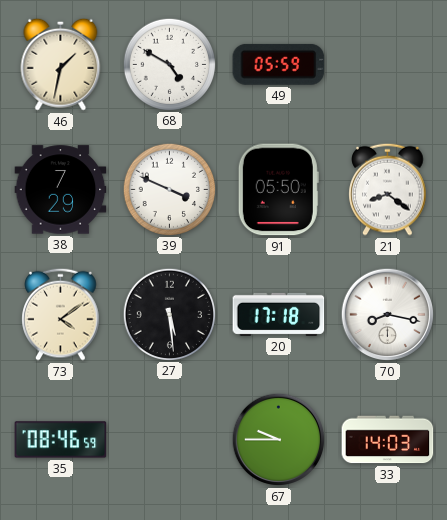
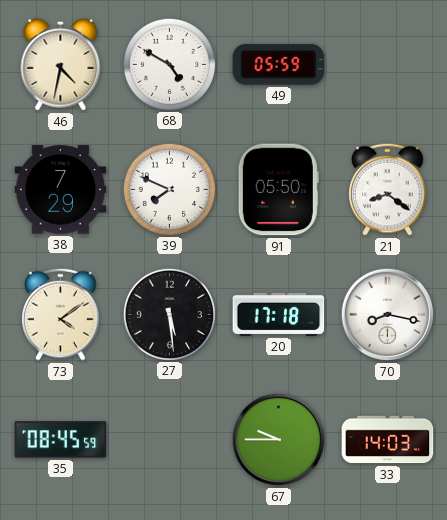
46: 1:32 -> 4:32 (61, 64)
39: 3:49 -> 7:49 (169, 189)
35: 08:46 -> 08:45 (61, 440)
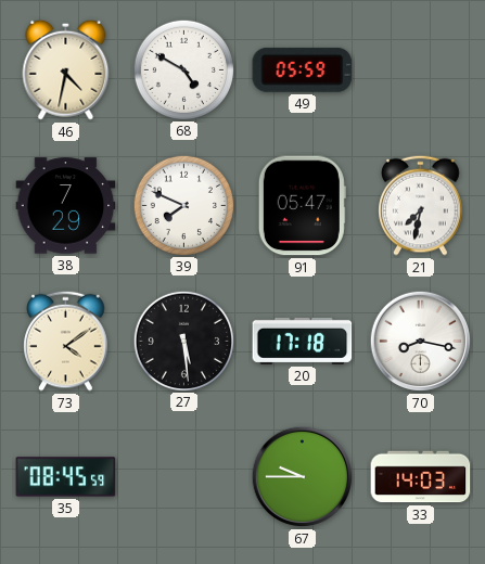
91: 05:50 -> 05:47 (302, 206)
21: 8:21 -> 7:32 (421, 205)
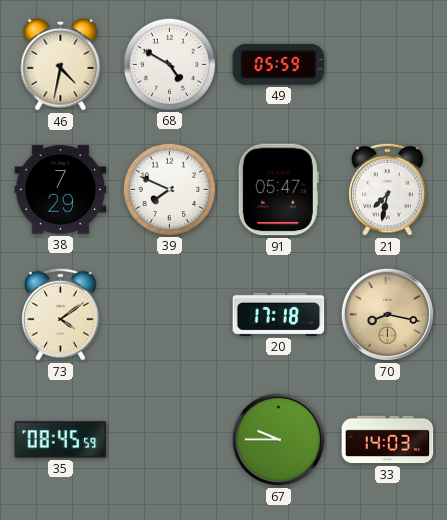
27: 5:29 -> none (183, 341)
70 dial: white -> champagne (388, 315)
